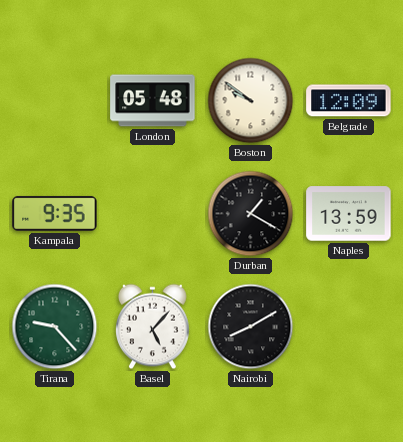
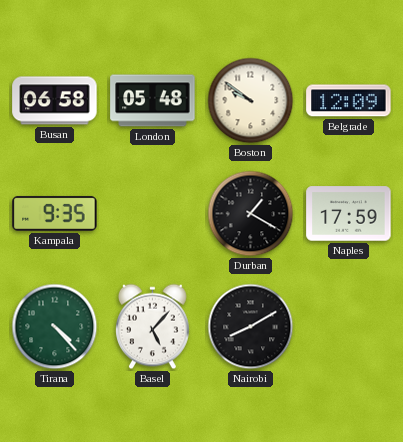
Busan: none -> 06:58 (55, 101)
Naples: 13:59 -> 17:59 (349, 214)
Tirana: 9:23 -> 4:23 (55, 327)
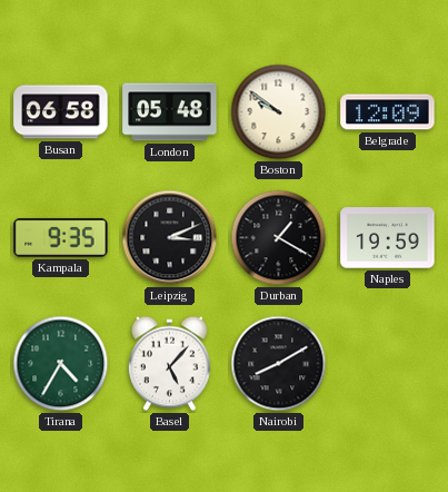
Leipzig: none -> 3:11 (170, 238)
Naples: 17:59 -> 19:59 (388, 238)
Tirana: 4:23 -> 4:35 (61, 364)
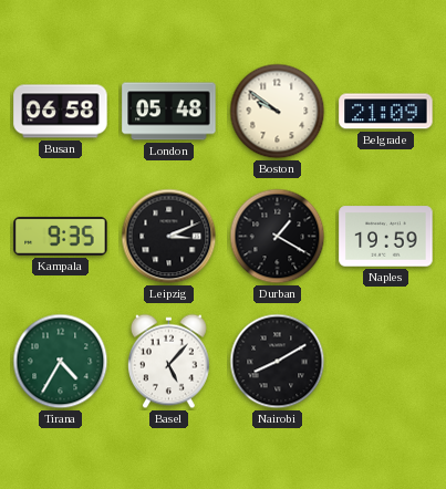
Belgrade: 12:09 -> 21:09 (386, 112)
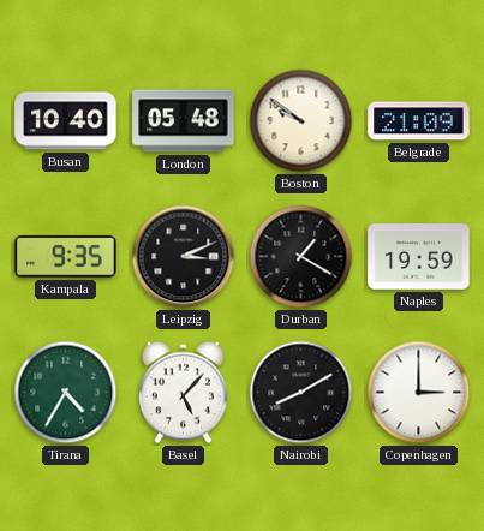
Busan: 06:58 -> 10:40 (66, 121)
Copenhagen: none -> 3:00 (419, 393)
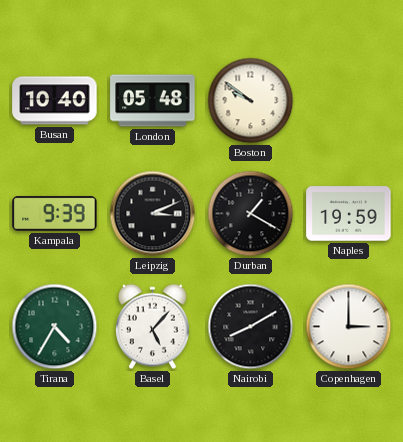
Belgrade: 21:09 -> none (419, 121)
Kampala: 9:35 -> 9:39 (55, 214)
